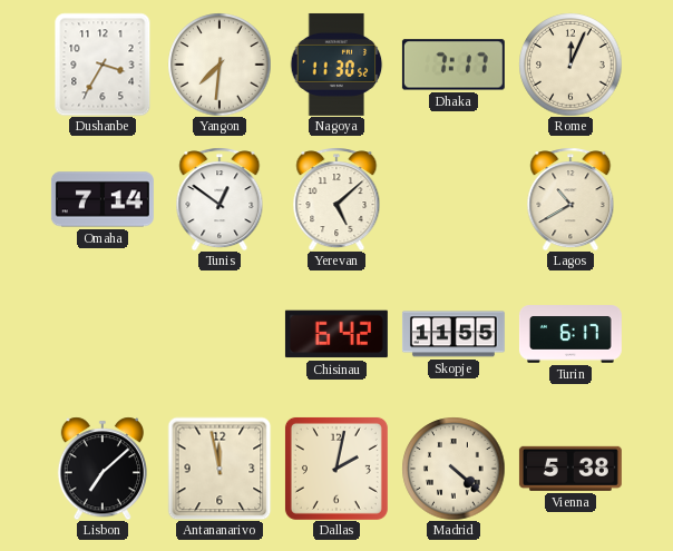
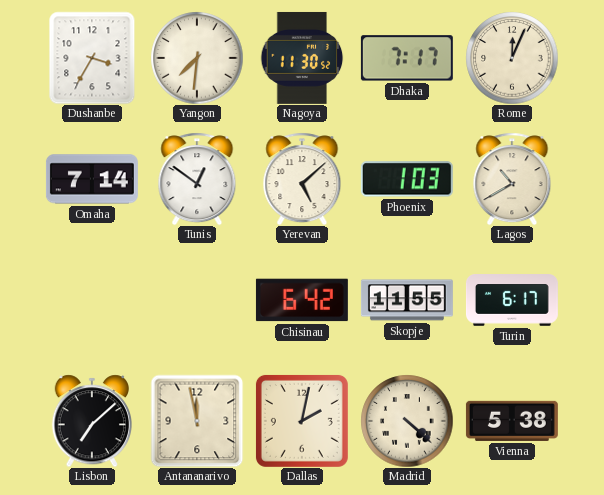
Phoenix: none -> 1:03 (407, 179)
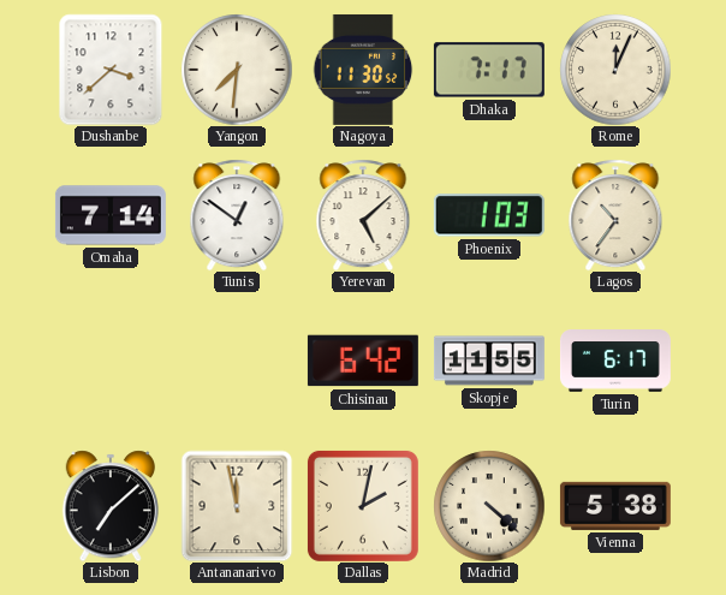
Dushanbe: 3:35 -> 3:38 (111, 70)
Lagos: 10:40 -> 10:36 (615, 215)
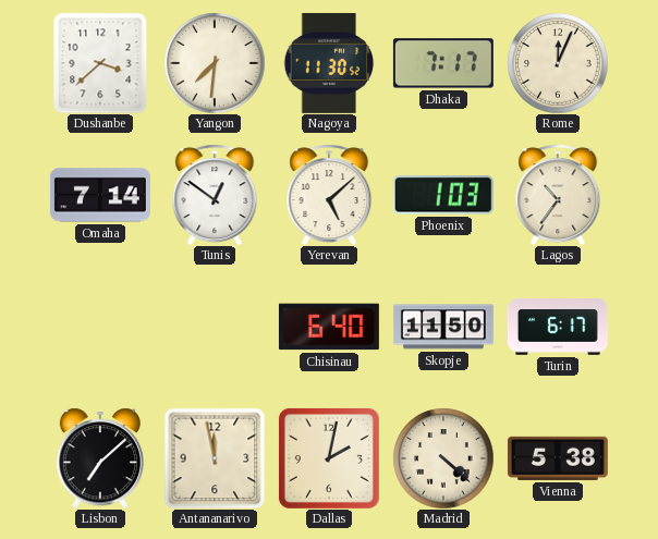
Chisinau: 6:42 -> 6:40 (329, 327)
Skopje: 11:55 -> 11:50 (443, 327)
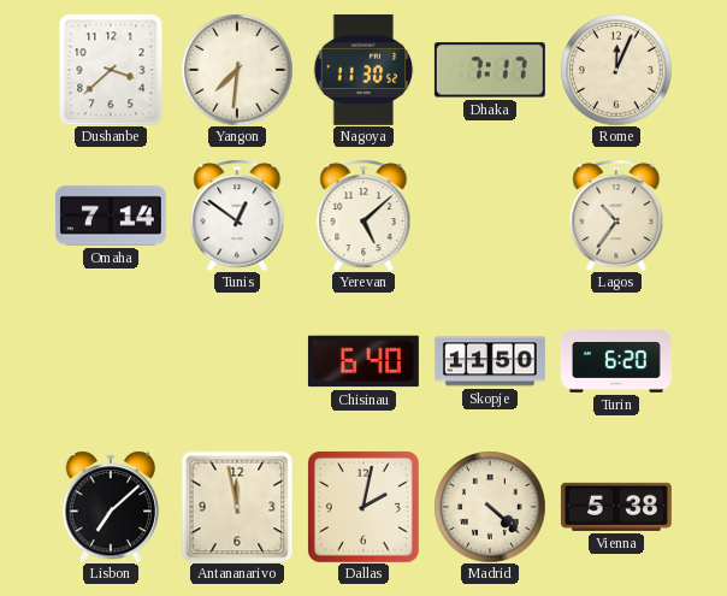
Phoenix: 1:03 -> none (443, 195)
Turin: 6:17 -> 6:20 (616, 361)
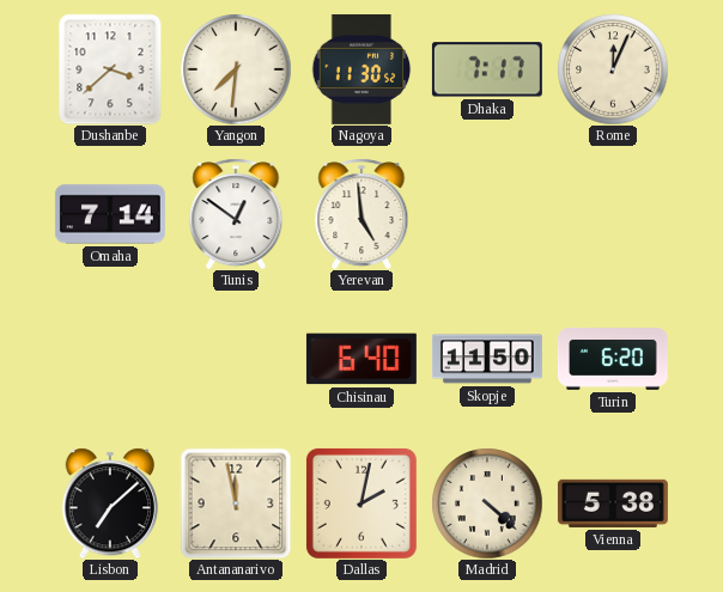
Yerevan: 5:08 -> 4:59 (361, 214)
Lagos: 10:36 -> none (616, 216)
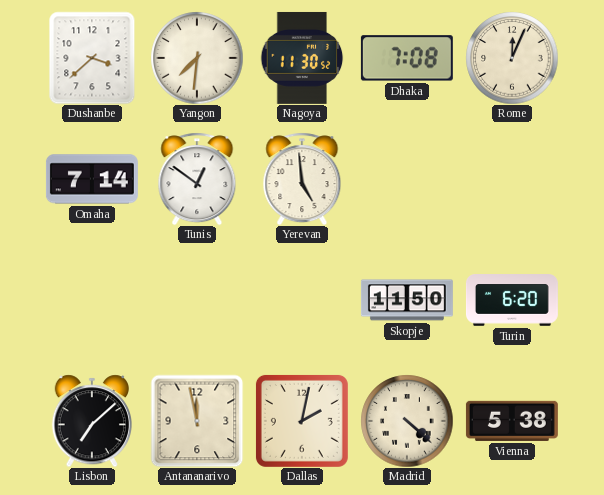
Dhaka: 7:17 -> 7:08 (407, 58)
Chisinau: 6:40 -> none (361, 359)
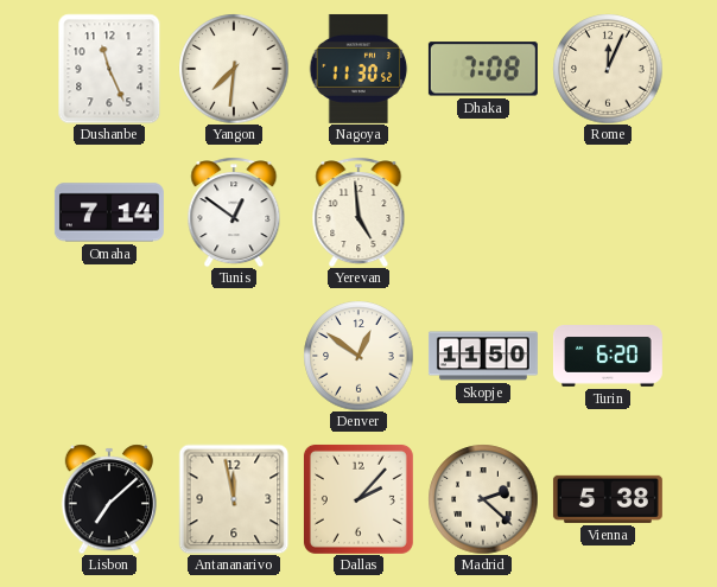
Dushanbe: 3:38 -> 11:26 (109, 69)
Denver: none -> 12:51 (358, 356)
Dallas: 2:02 -> 2:07 (358, 499)
Madrid: 4:22 -> 2:22 (483, 499)
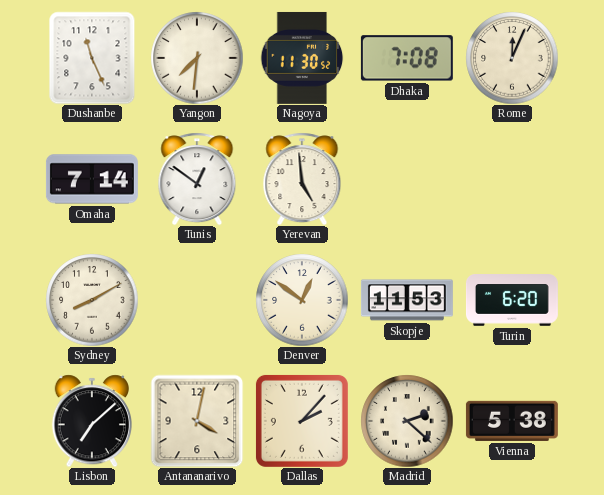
Sydney: none -> 8:10 (92, 300)
Skopje: 11:50 -> 11:53 (407, 300)
Antananarivo: 11:58 -> 4:02 (197, 421)
